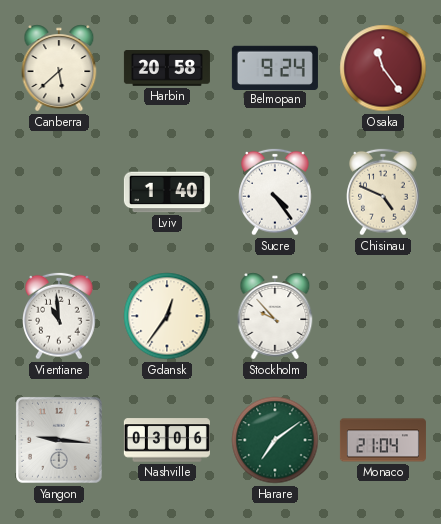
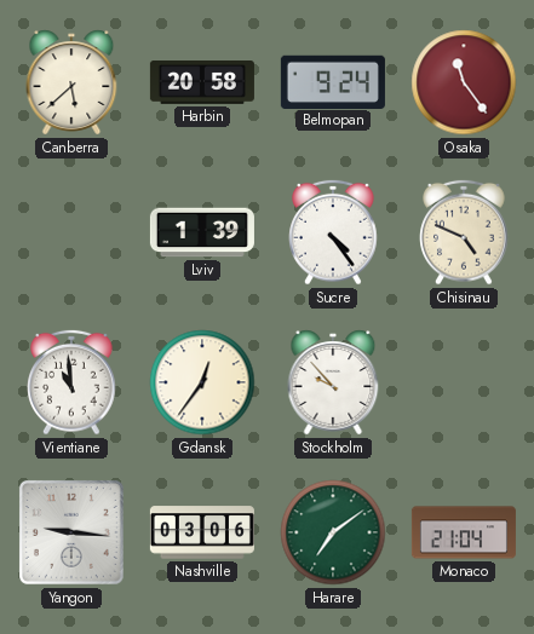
Lviv: 1:40 -> 1:39 (202, 232)
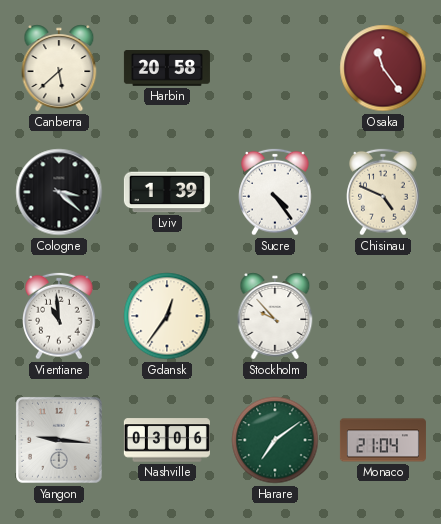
Belmopan: 9:24 -> none (333, 81)
Cologne: none -> 3:22 (59, 192)
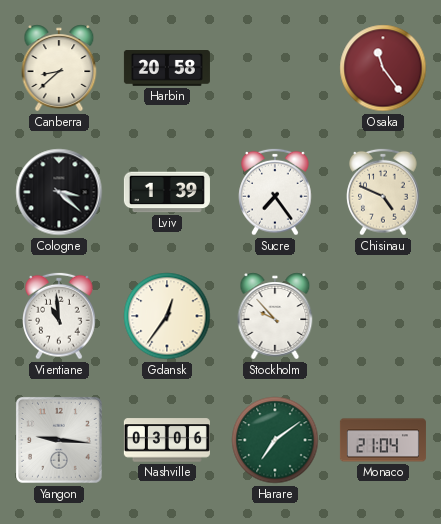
Canberra: 5:38 -> 8:38 (59, 68)
Sucre: 4:24 -> 7:24 (275, 192)
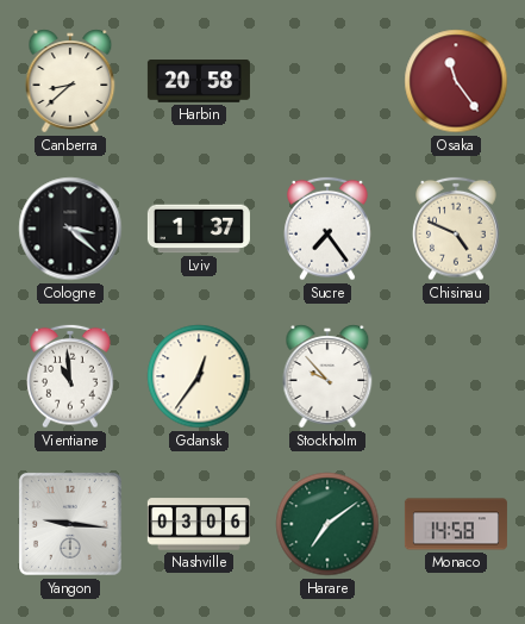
Lviv: 1:39 -> 1:37 (199, 229)
Monaco: 21:04 -> 14:58 (456, 524)
